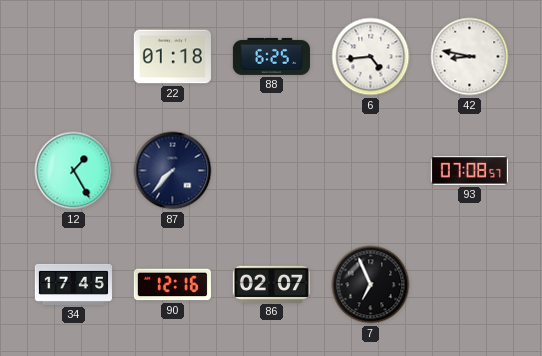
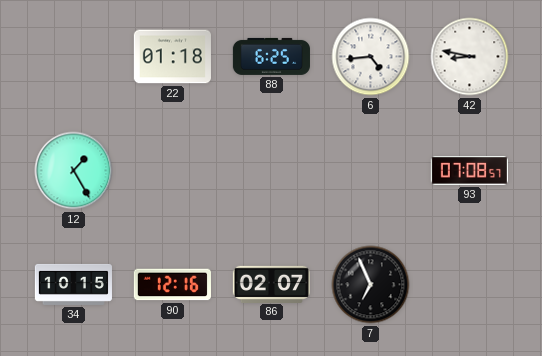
87: 7:37 -> none (173, 171)
34: 17:45 -> 10:15 (73, 284)
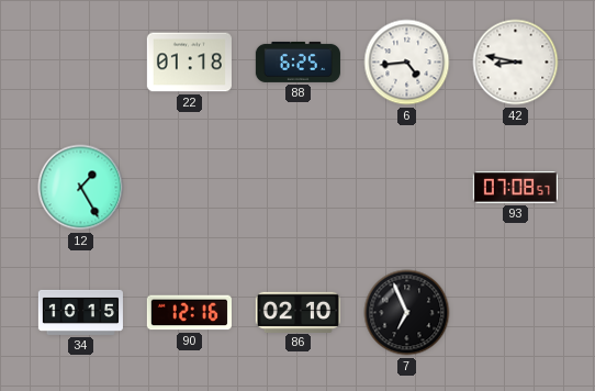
86: 02:07 -> 02:10 (297, 312)
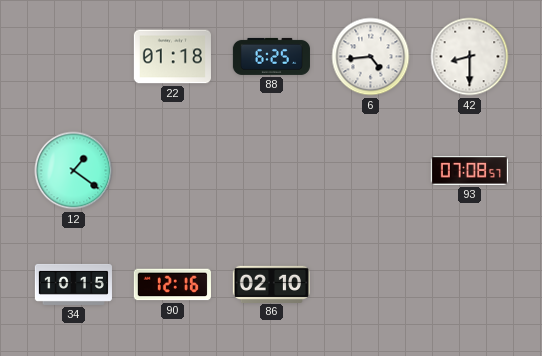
42: 8:47 -> 8:30 (470, 57)
12: 1:25 -> 1:21 (74, 171)
7: 6:56 -> none (407, 313)
